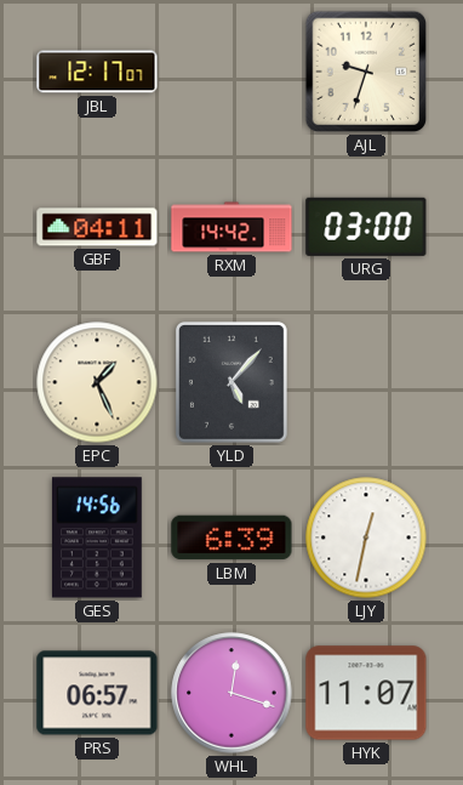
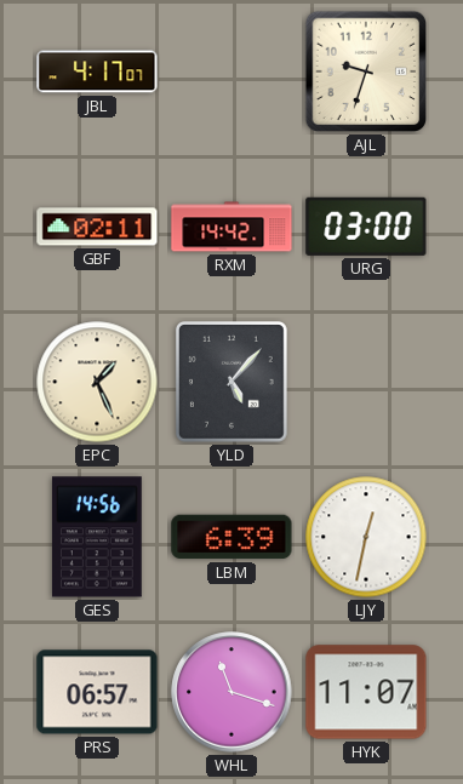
JBL: 12:17 -> 4:17 (97, 71)
GBF: 04:11 -> 02:11 (97, 227)
WHL: 12:18 -> 11:18 (232, 692)
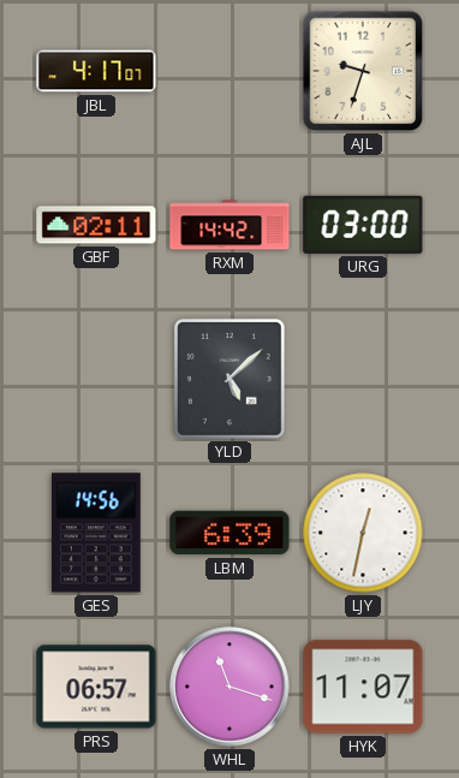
EPC: 1:26 -> none (97, 382)
YLD: 5:07 -> 5:08 (229, 379)
